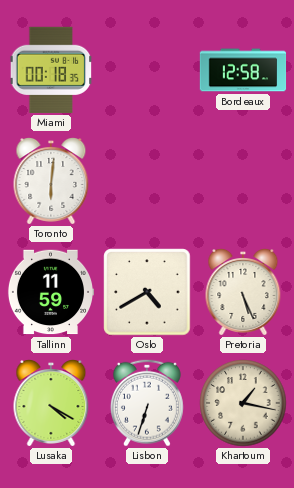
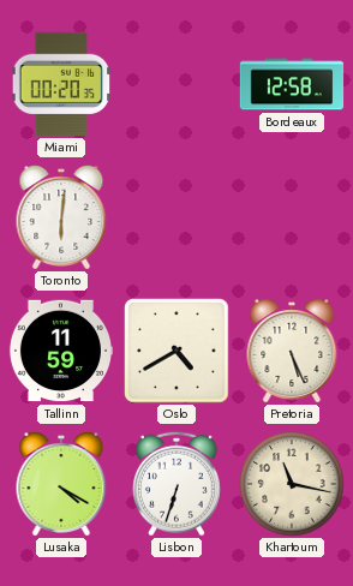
Miami: 00:18 -> 00:20 (61, 84)
Khartoum: 1:17 -> 11:17 (292, 484)
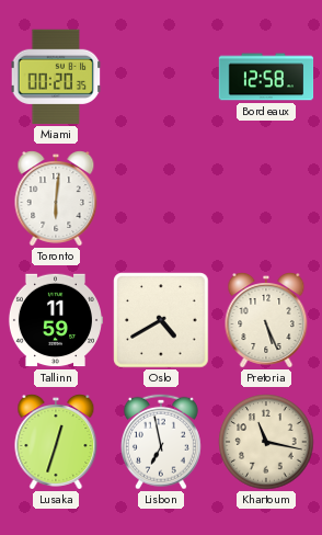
Lusaka: 4:20 -> 12:33 (56, 443)
Lisbon: 6:33 -> 6:58 (161, 442)
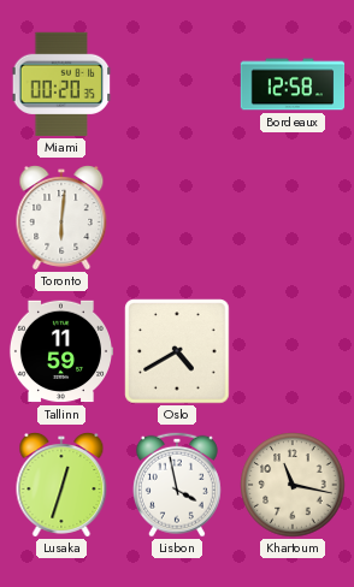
Pretoria: 5:26 -> none (266, 321)
Lisbon: 6:58 -> 3:58 (177, 485)
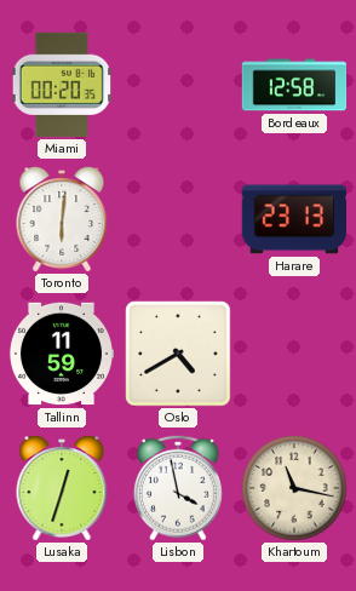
Harare: none -> 23:13 (293, 219)
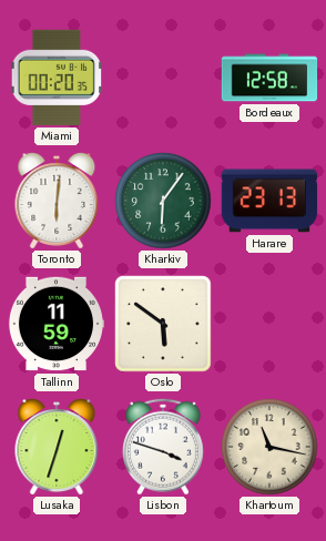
Kharkiv: none -> 6:06 (163, 201)
Oslo: 4:40 -> 5:51 (163, 324)
Lisbon: 3:58 -> 3:48 (163, 447)
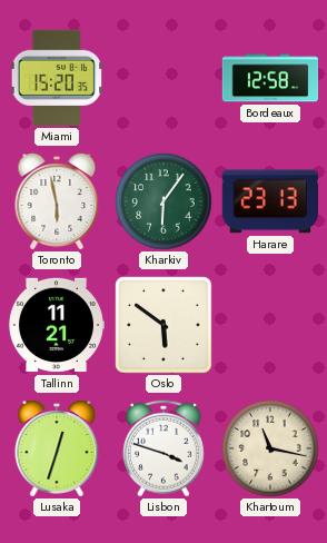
Miami: 00:20 -> 15:20 (57, 78)
Toronto: 6:01 -> 5:58 (57, 203)
Tallinn: 11:59 -> 11:21 (57, 325)
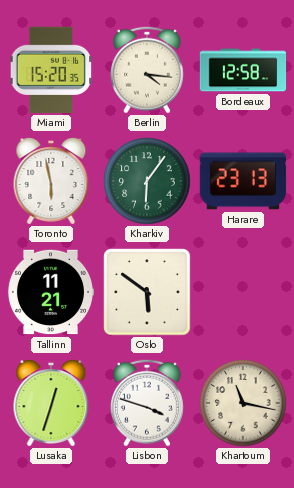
Berlin: none -> 4:16 (147, 70)
